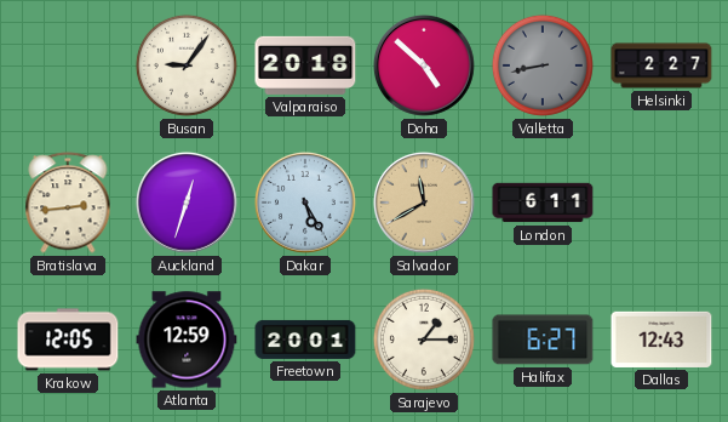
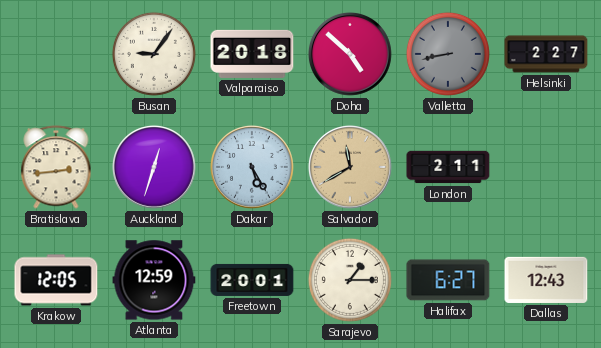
London: 6:11 -> 2:11 (448, 167)
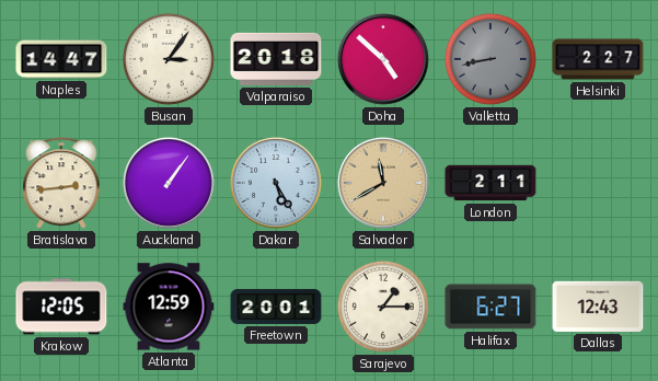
Naples: none -> 14:47 (61, 59)
Busan: 9:06 -> 3:06 (169, 59)
Auckland: 12:33 -> 1:06 (169, 183)
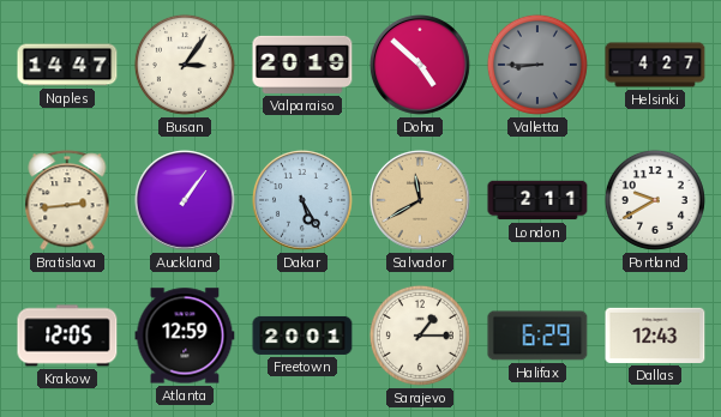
Valparaiso: 20:18 -> 20:19 (302, 65)
Valletta: 8:43 -> 8:45 (537, 65)
Helsinki: 2:27 -> 4:27 (655, 65)
Portland: none -> 9:40 (655, 200)
Halifax: 6:27 -> 6:29 (537, 336)
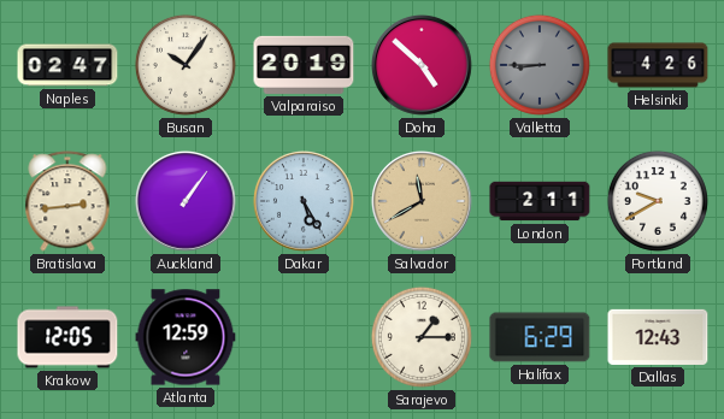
Naples: 14:47 -> 02:47 (67, 65)
Busan: 3:06 -> 10:06 (186, 65)
Helsinki: 4:27 -> 4:26 (658, 65)
Freetown: 20:01 -> none (302, 336)
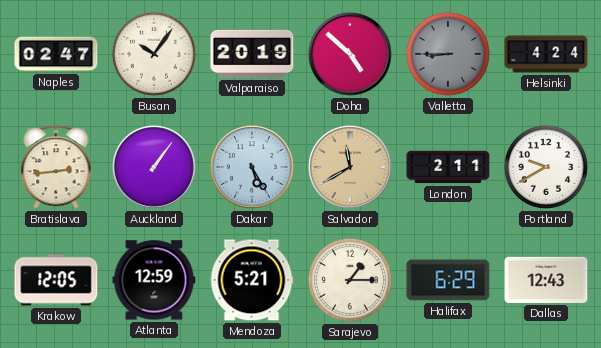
Helsinki: 4:26 -> 4:24 (546, 54)
Mendoza: none -> 5:21 (252, 280)
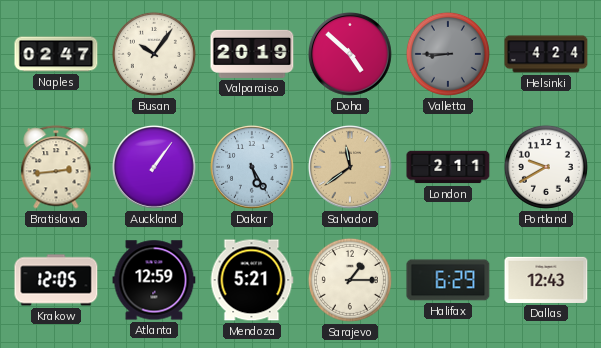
Salvador: 11:40 -> 11:39 (350, 167)
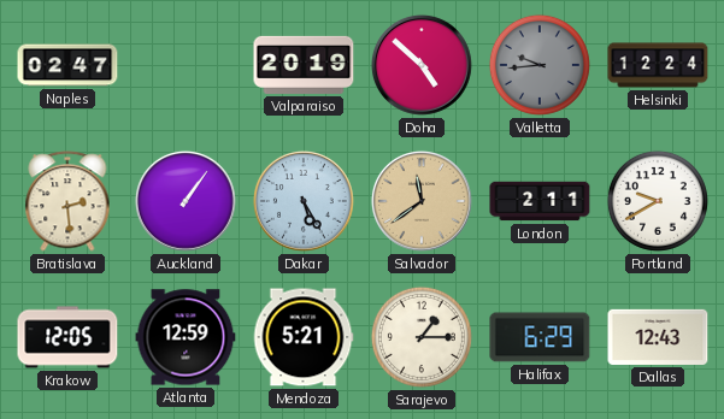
Busan: 10:06 -> none (154, 54)
Valletta: 8:45 -> 9:44 (540, 65)
Helsinki: 4:24 -> 12:24 (658, 65)
Bratislava: 2:44 -> 2:29 (67, 201)
